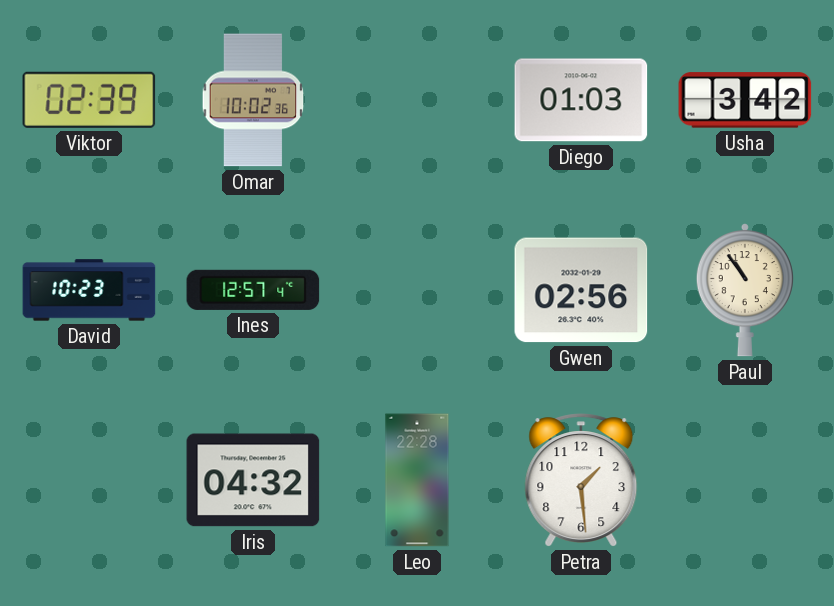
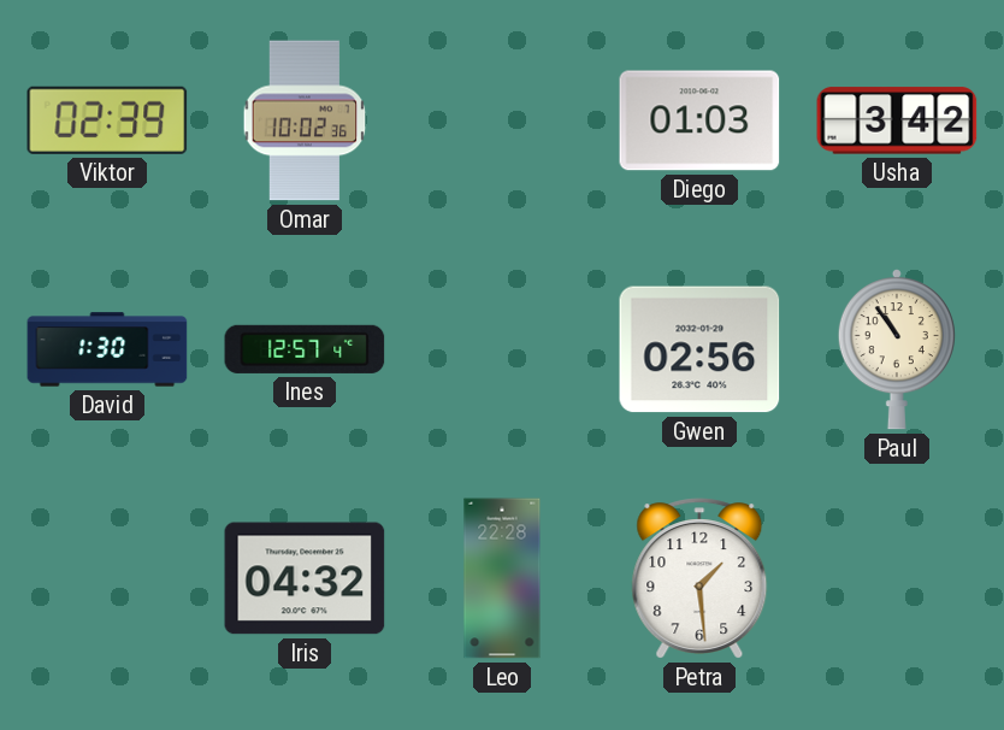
David: 10:23 -> 1:30 (107, 349)
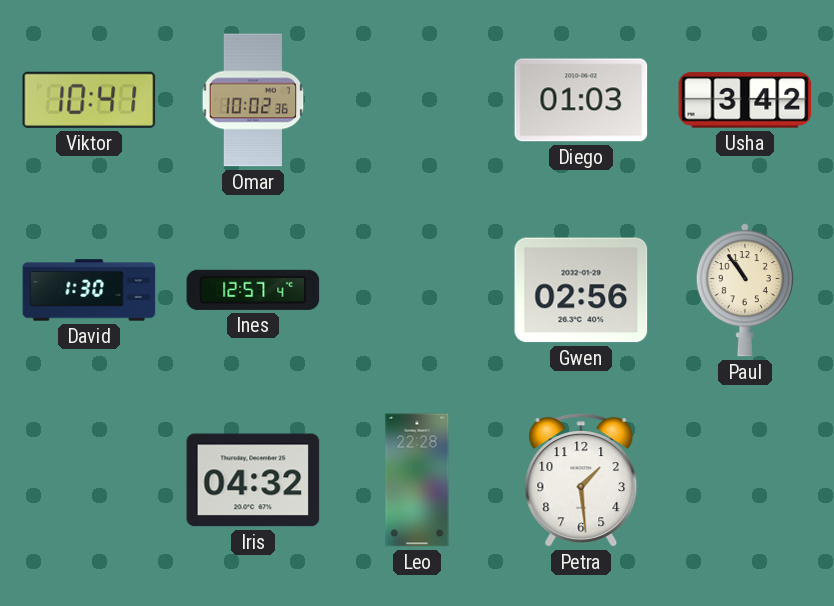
Viktor: 02:39 -> 10:41 (89, 100)
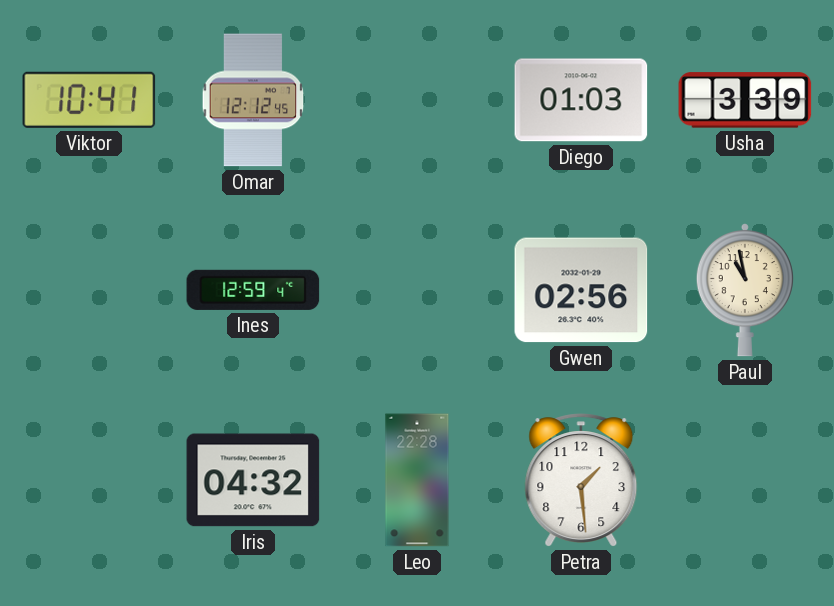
Omar: 10:02 -> 12:12 (253, 100)
Usha: 3:42 -> 3:39 (745, 100)
David: 1:30 -> none (89, 290)
Ines: 12:57 -> 12:59 (253, 290)
Paul: 10:54 -> 10:58 (745, 291)
